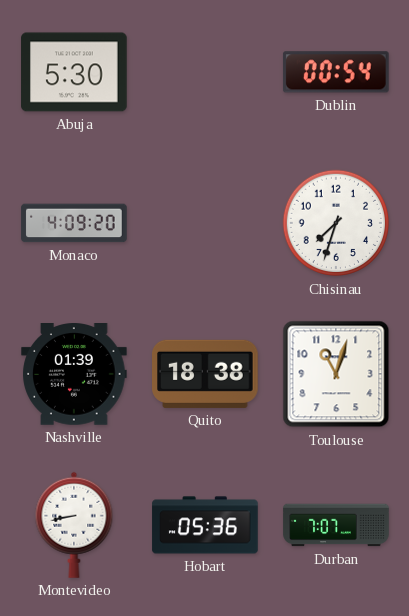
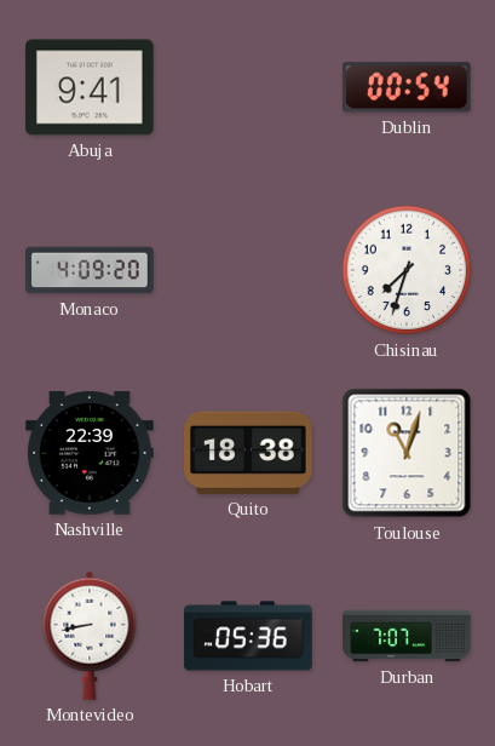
Abuja: 5:30 -> 9:41 (90, 87)
Nashville: 01:39 -> 22:39 (90, 453)
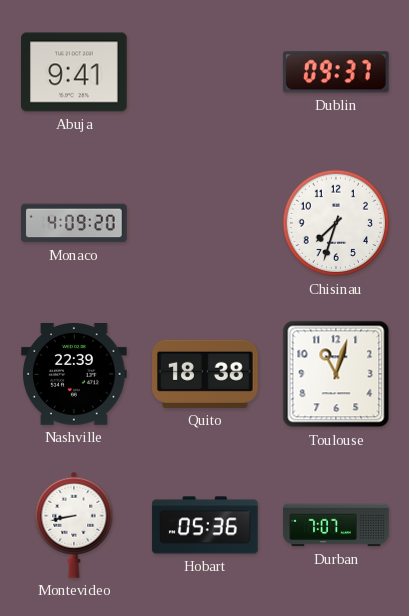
Dublin: 00:54 -> 09:37 (336, 72)
